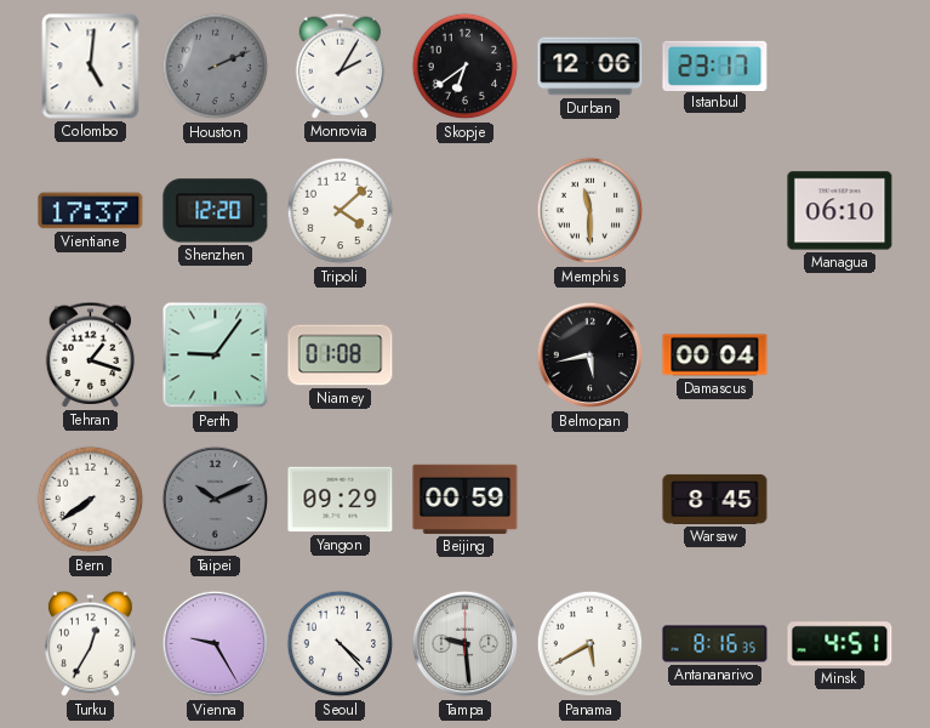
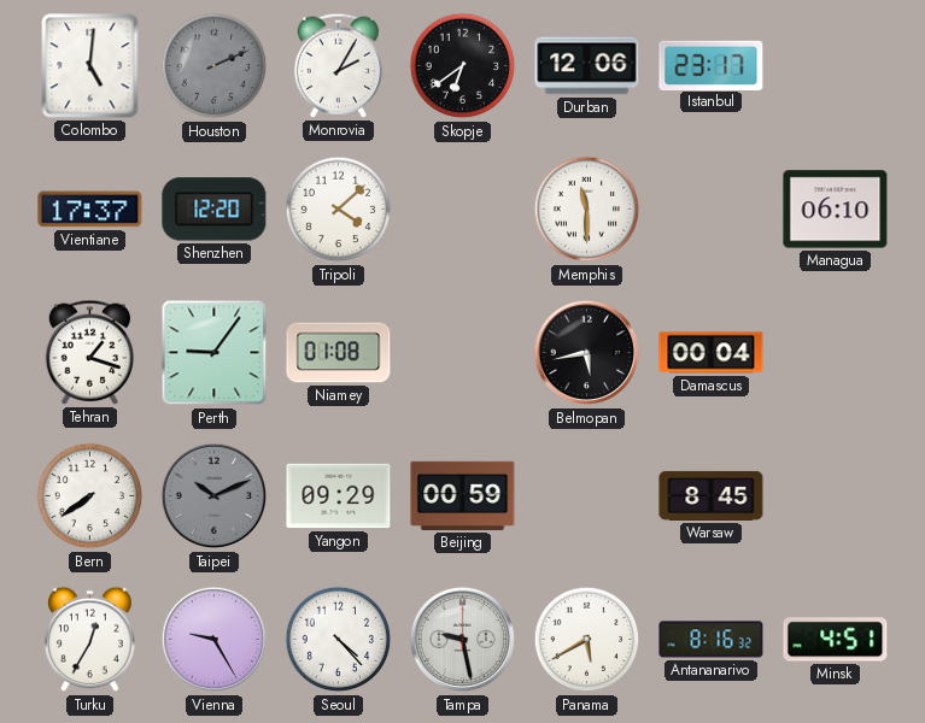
Tampa: 9:29 -> 9:28 (463, 640)
Antananarivo: 8:16:35 -> 8:16:32 (712, 640)
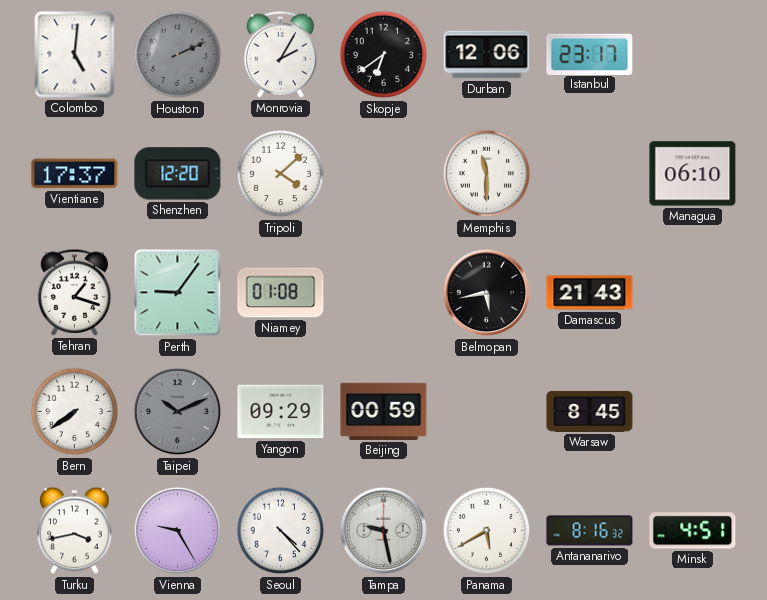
Damascus: 00:04 -> 21:43 (590, 293)
Turku: 12:35 -> 3:43 (75, 531)
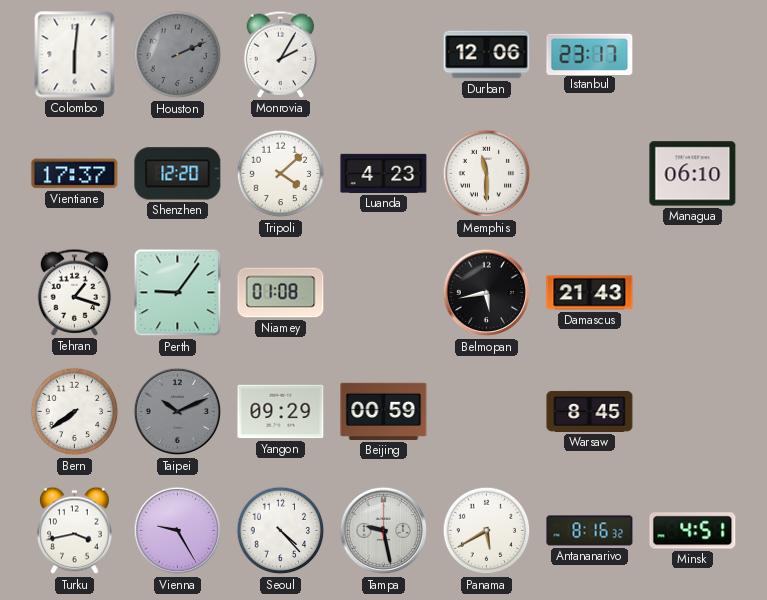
Colombo: 5:01 -> 6:01 (75, 55)
Skopje: 6:39 -> none (384, 55)
Luanda: none -> 4:23 (384, 173)
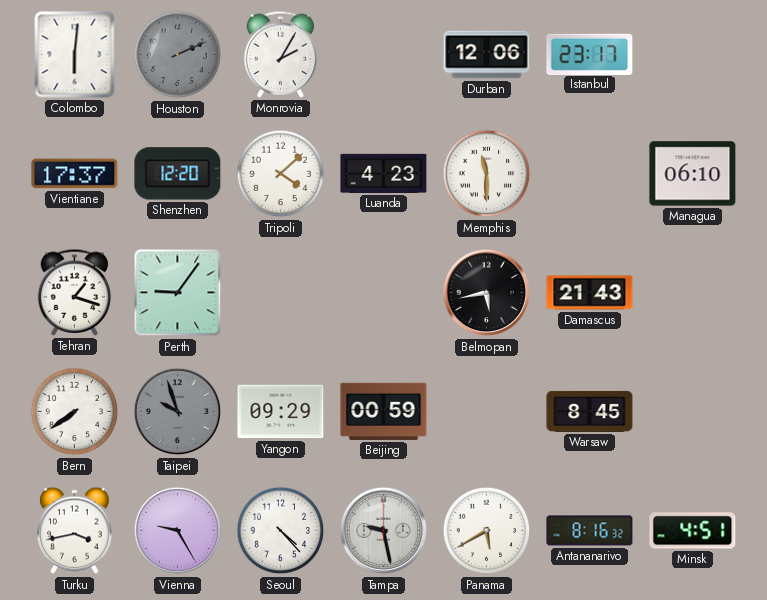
Niamey: 01:08 -> none (281, 293)
Taipei: 10:11 -> 9:57 (178, 412)
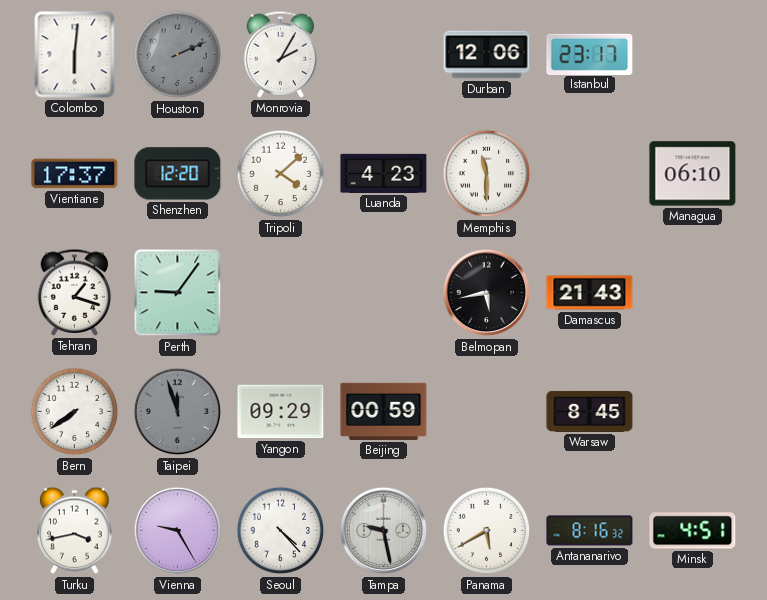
Taipei: 9:57 -> 11:57 (178, 412)
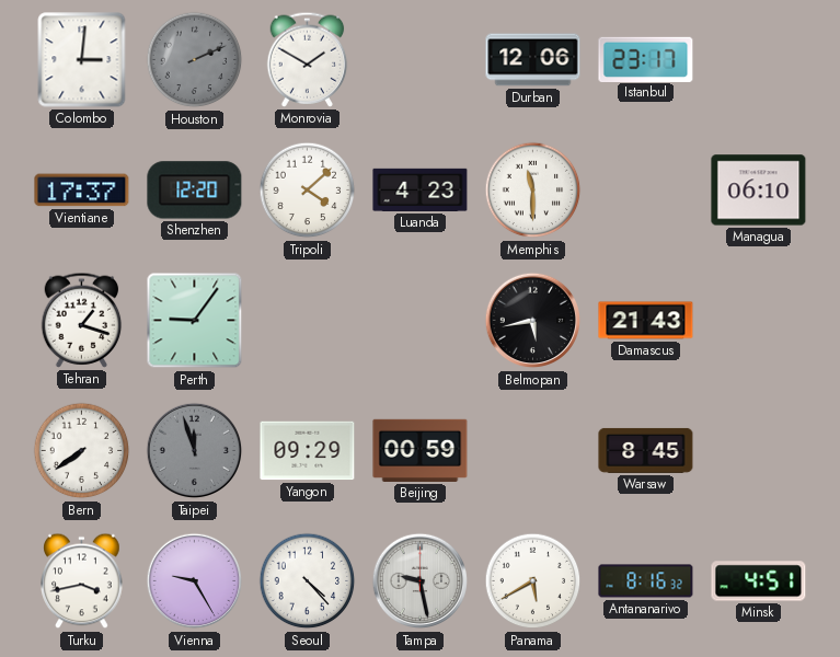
Colombo: 6:01 -> 3:01 (82, 60)
Monrovia: 2:05 -> 1:50 (308, 59)
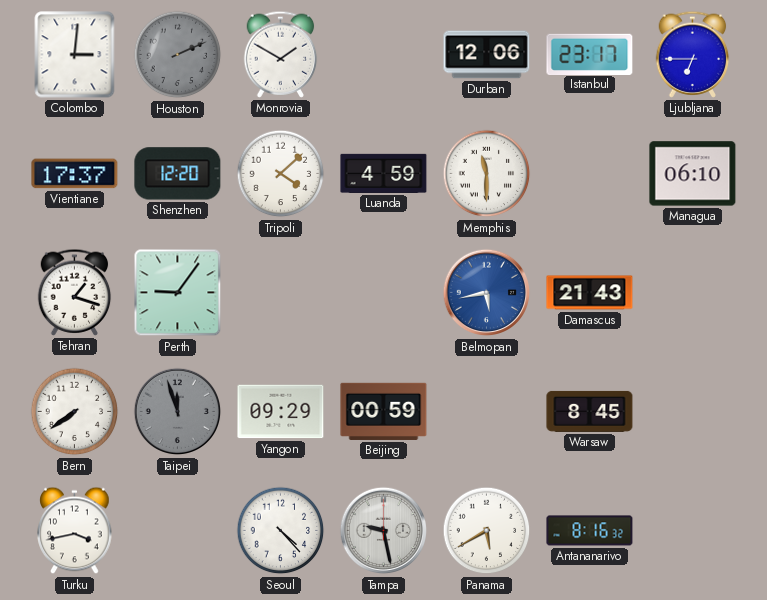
Ljubljana: none -> 6:45 (693, 54)
Luanda: 4:23 -> 4:59 (384, 173)
Belmopan dial: black -> blue (487, 293)
Vienna: 9:25 -> none (195, 581)
Minsk: 4:51 -> none (759, 581)
